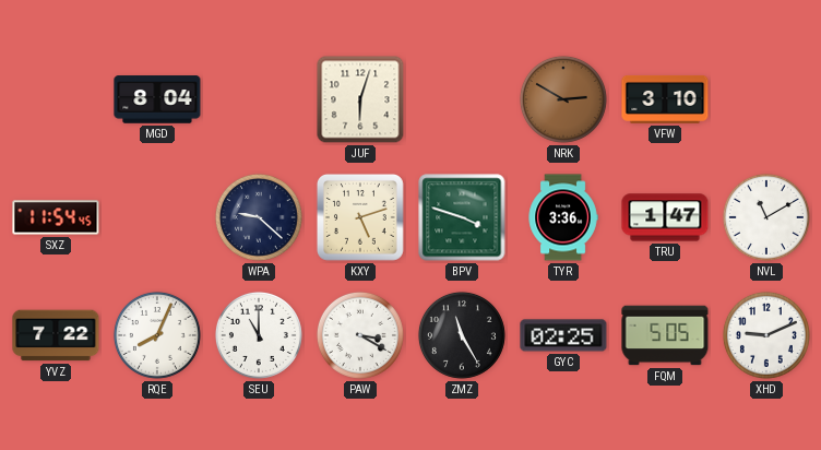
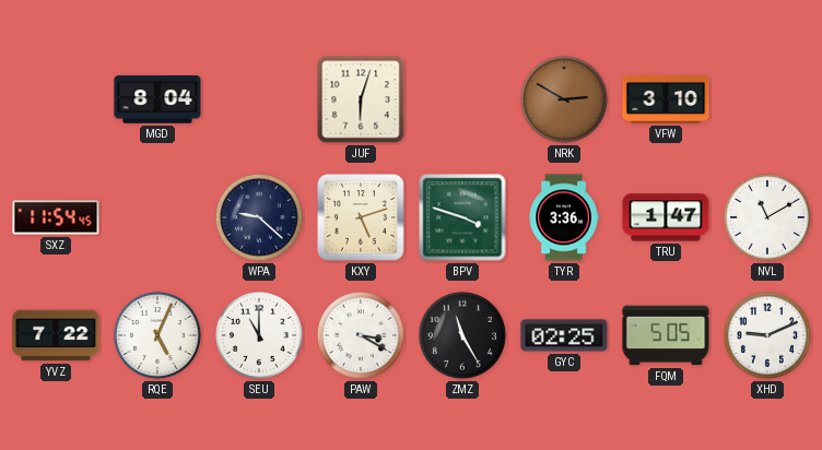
RQE: 8:04 -> 5:04 (157, 335)
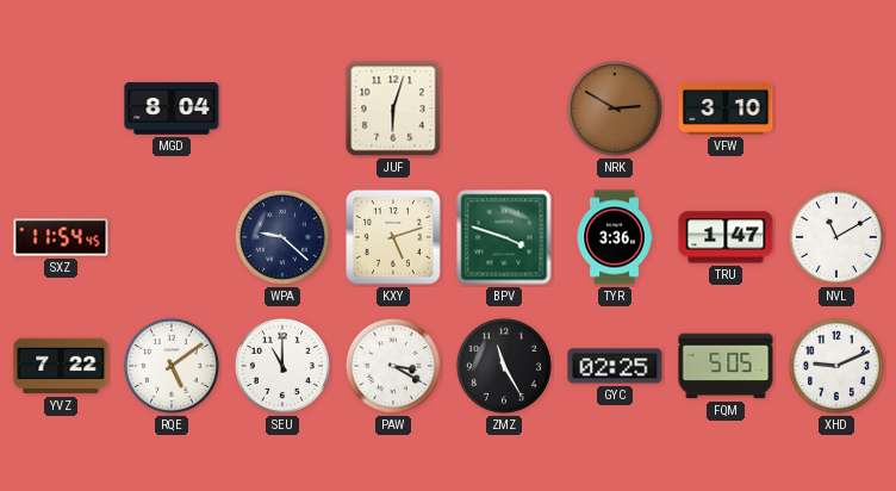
RQE: 5:04 -> 5:09 (172, 366)
